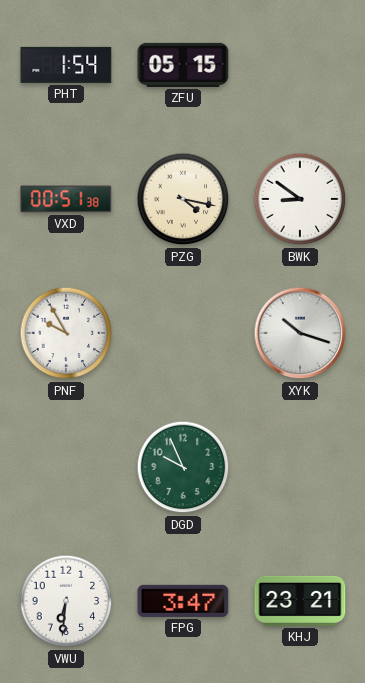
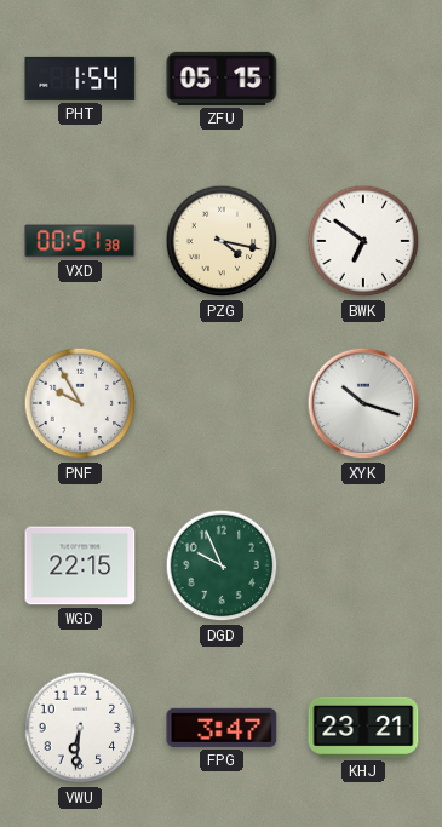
BWK: 8:51 -> 6:51 (363, 241)
WGD: none -> 22:15 (80, 565)
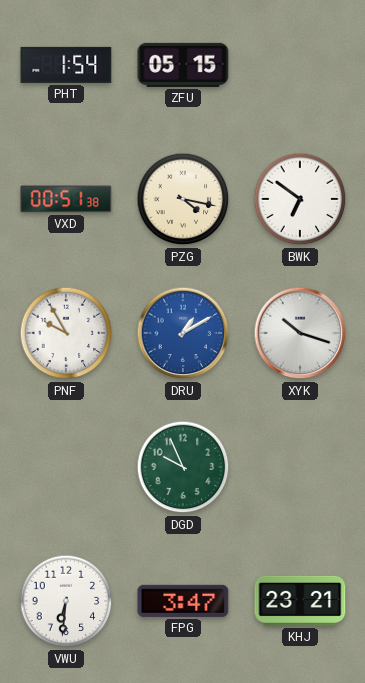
DRU: none -> 1:10 (183, 333)
WGD: 22:15 -> none (80, 565)
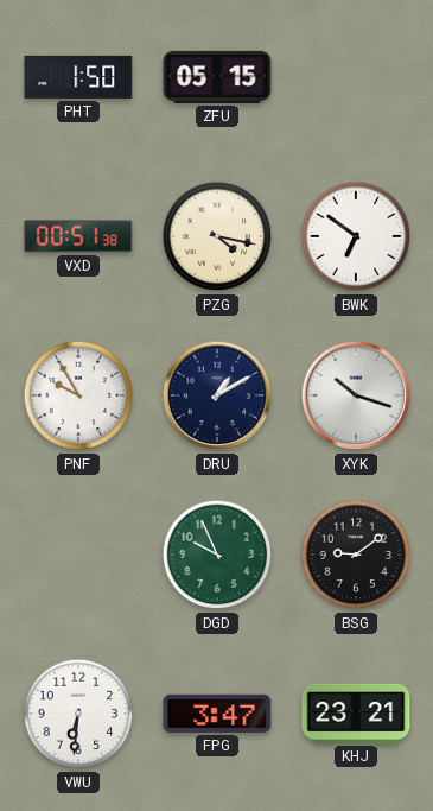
PHT: 1:54 -> 1:50 (78, 77)
DRU dial: blue -> navy (217, 395)
BSG: none -> 9:09 (356, 555)
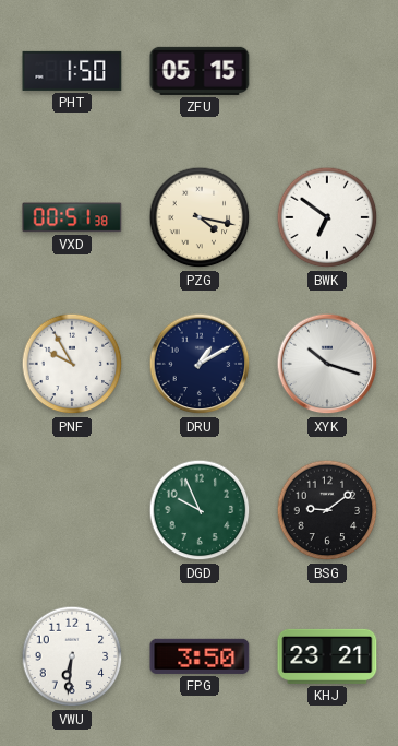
FPG: 3:47 -> 3:50 (200, 656)
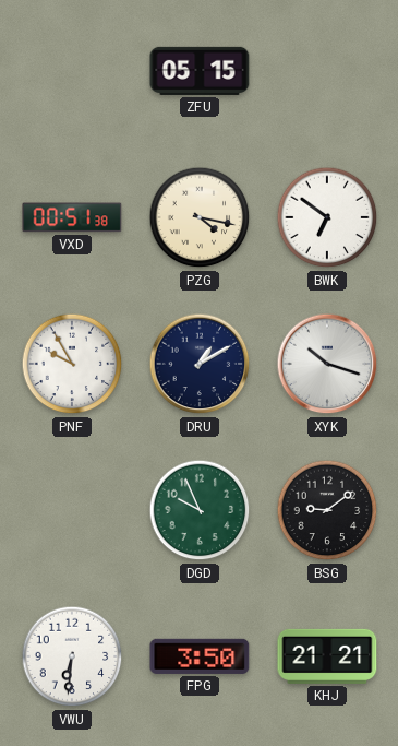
PHT: 1:50 -> none (72, 71)
KHJ: 23:21 -> 21:21 (327, 656)
